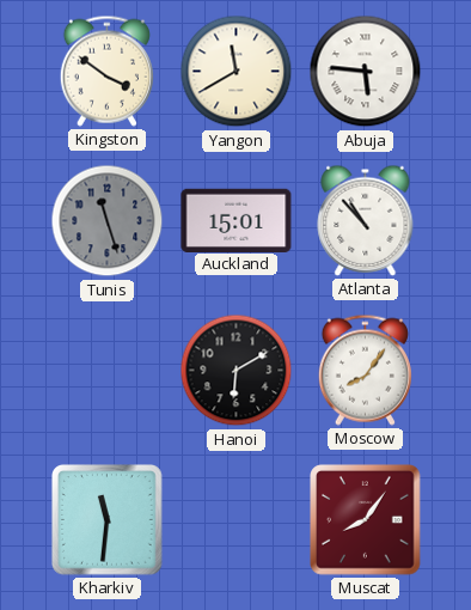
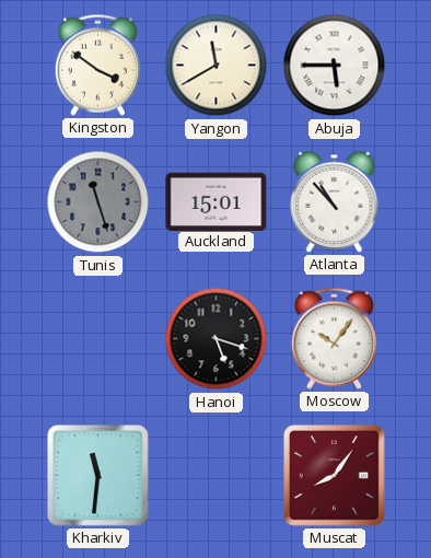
Abuja: 5:46 -> 5:45 (335, 66)
Hanoi: 6:10 -> 5:18 (217, 339)
Moscow: 8:06 -> 10:06 (334, 338)
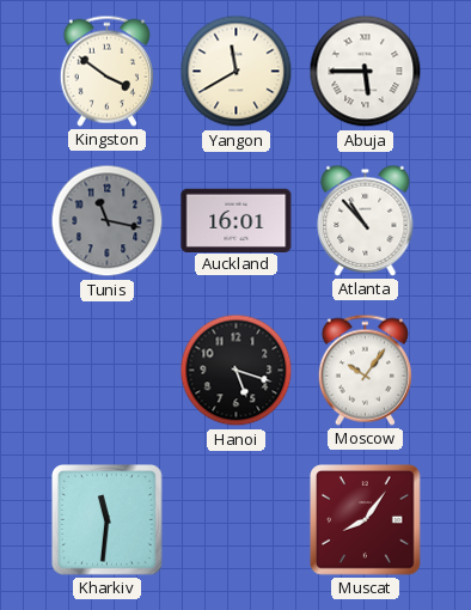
Tunis: 11:27 -> 11:17 (108, 221)
Auckland: 15:01 -> 16:01 (237, 220)
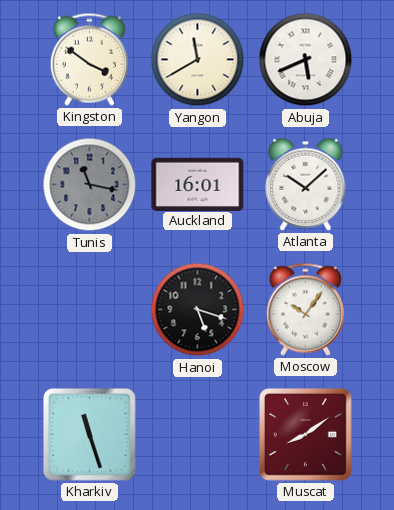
Abuja: 5:45 -> 5:41 (306, 60)
Atlanta: 10:53 -> 10:08 (306, 184)
Kharkiv: 11:31 -> 11:27 (90, 435)
Muscat: 8:06 -> 8:09 (306, 435)
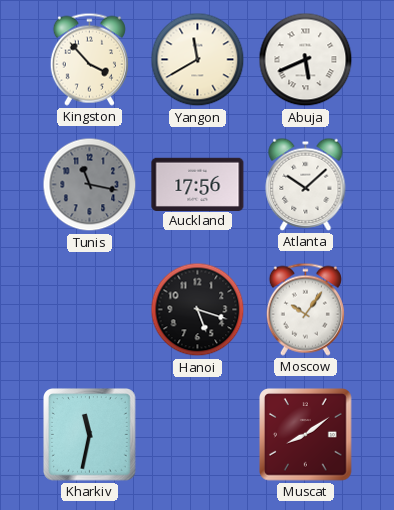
Kingston: 3:51 -> 3:53 (89, 59)
Auckland: 16:01 -> 17:56 (198, 184)
Kharkiv: 11:27 -> 11:32 (90, 435)
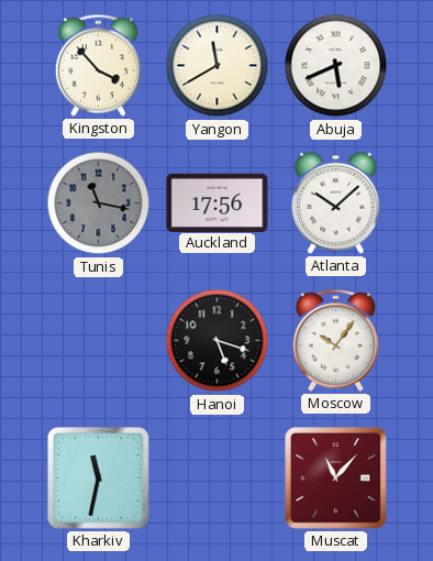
Muscat: 8:09 -> 11:07 (336, 479)
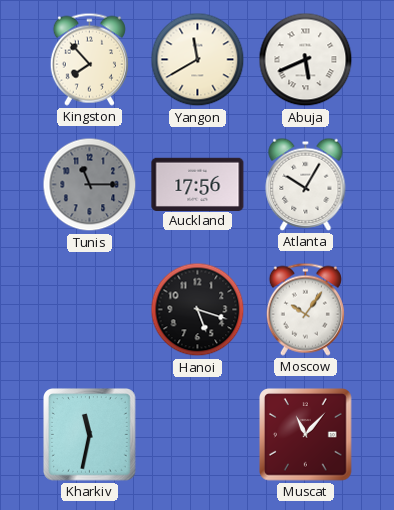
Kingston: 3:53 -> 7:53 (89, 59)
Tunis: 11:17 -> 11:15 (90, 185)
Atlanta: 10:08 -> 10:05 (306, 184)
